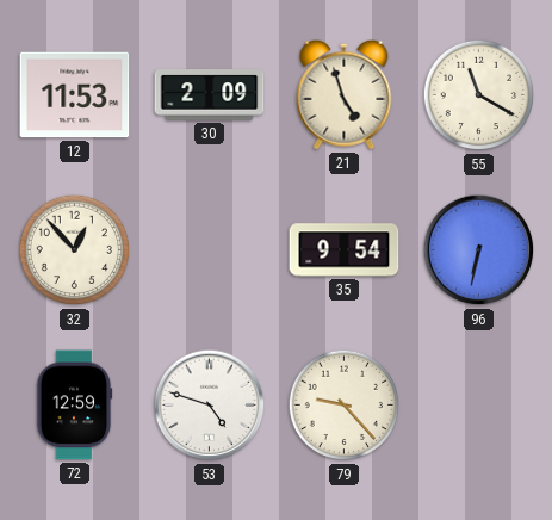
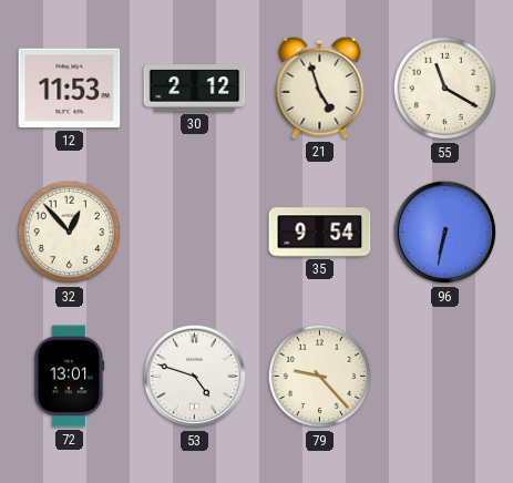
30: 2:09 -> 2:12 (195, 89)
72: 12:59 -> 13:01 (69, 377)
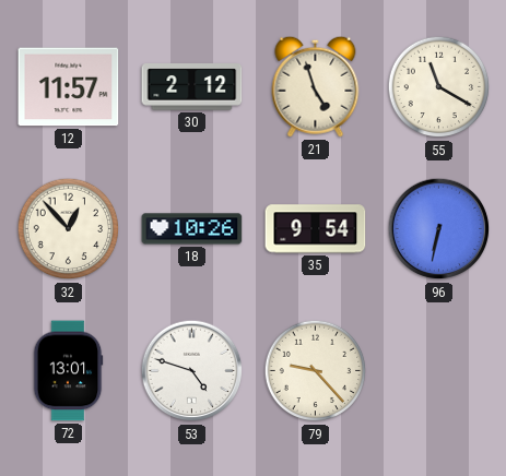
12: 11:53 -> 11:57 (69, 87)
18: none -> 10:26 (192, 229)
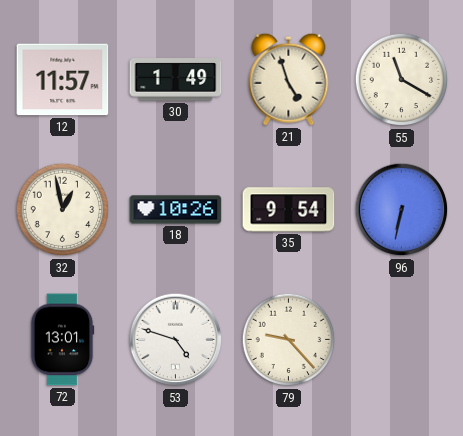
30: 2:12 -> 1:49 (176, 80)
32: 12:53 -> 12:58 (63, 210)
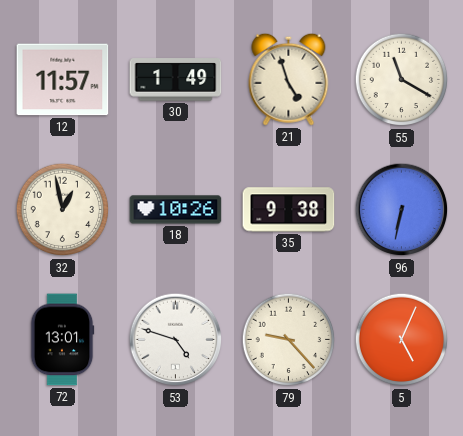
35: 9:54 -> 9:38 (289, 210)
5: none -> 5:04 (402, 340)
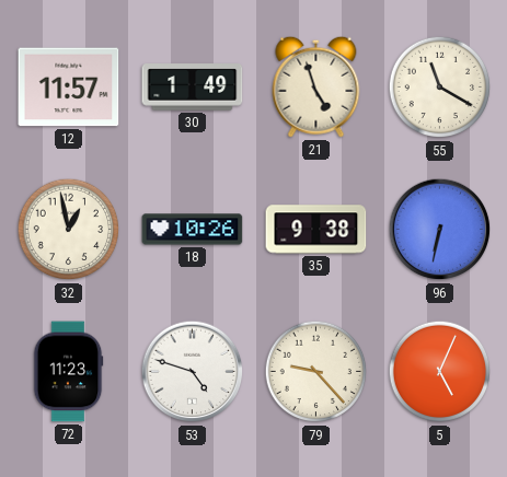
72: 13:01 -> 11:23 (68, 372)
